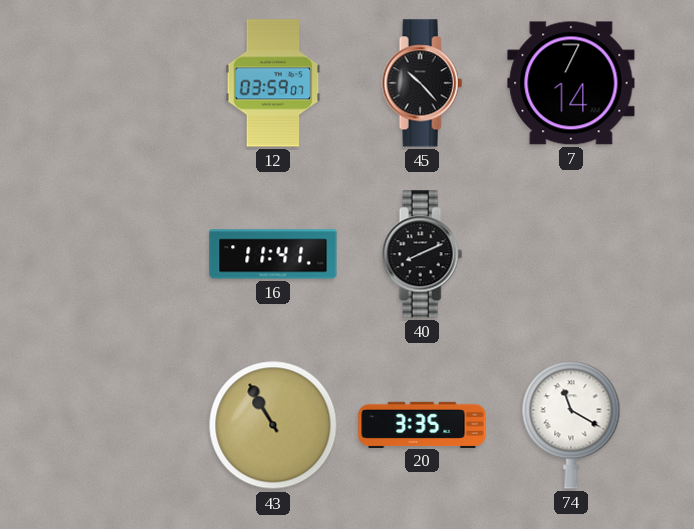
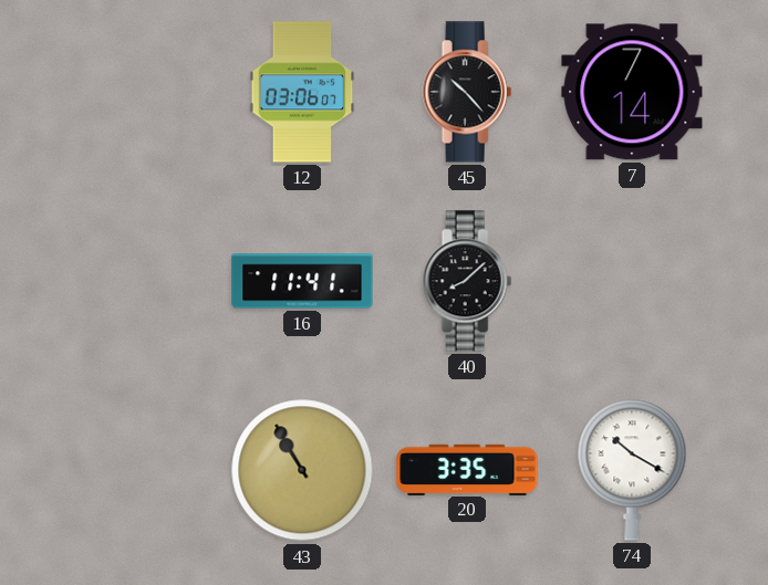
12: 03:59 -> 03:06 (302, 92)
40: 8:11 -> 8:08 (467, 281)
74: 11:20 -> 10:20 (632, 470)
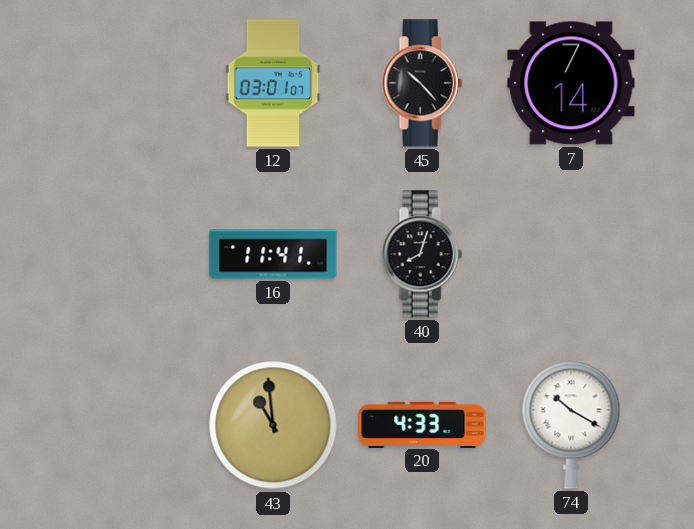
12: 03:06 -> 03:01 (273, 83)
40: 8:08 -> 8:03 (422, 254)
43: 10:55 -> 10:59 (273, 425)
20: 3:35 -> 4:33 (422, 424)
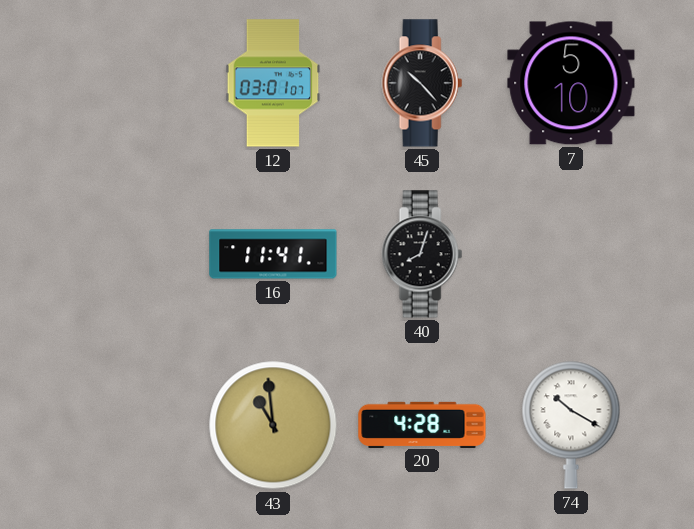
7: 7:14 -> 5:10 (571, 83)
20: 4:33 -> 4:28 (422, 424)
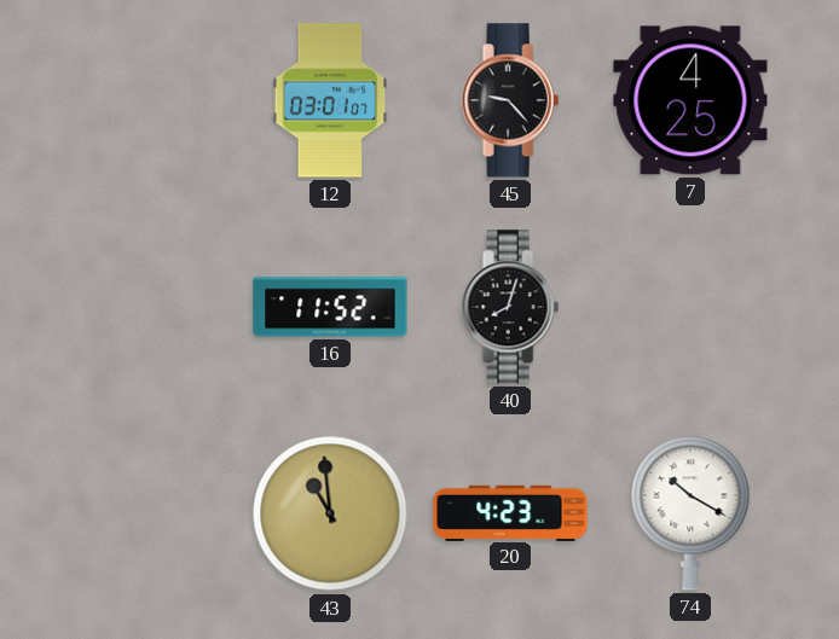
45: 10:23 -> 9:23 (510, 100)
7: 5:10 -> 4:25 (690, 100)
16: 11:41 -> 11:52 (330, 307)
20: 4:28 -> 4:23 (510, 512)
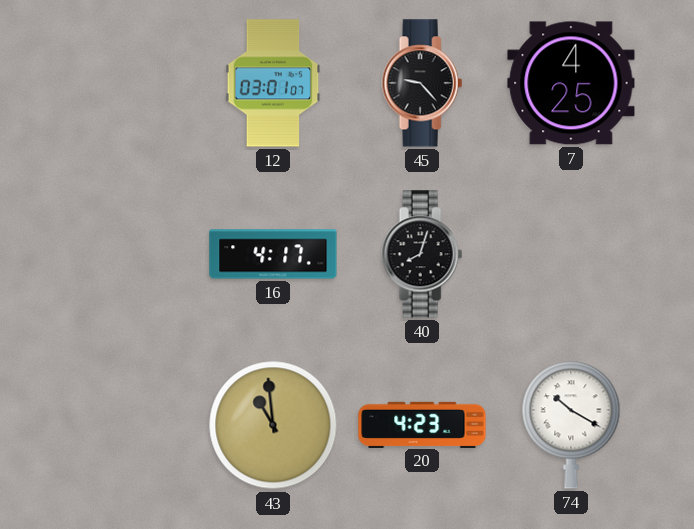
16: 11:52 -> 4:17 (273, 254)
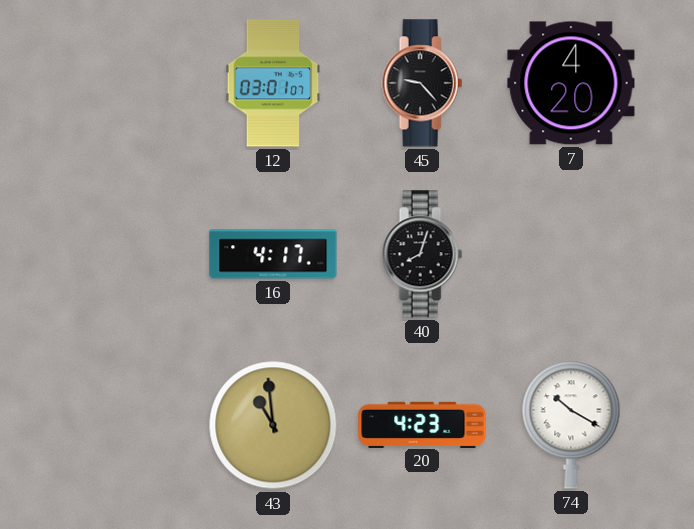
7: 4:25 -> 4:20 (571, 83)
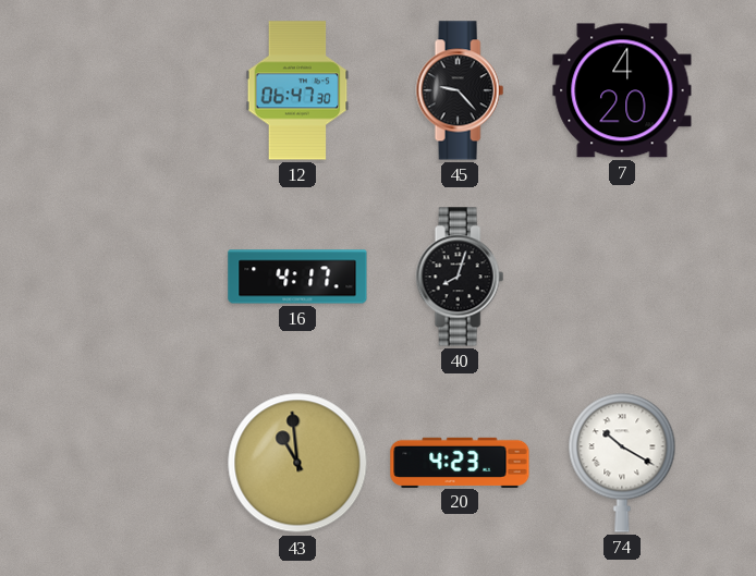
12: 03:01 -> 06:47 (297, 90)
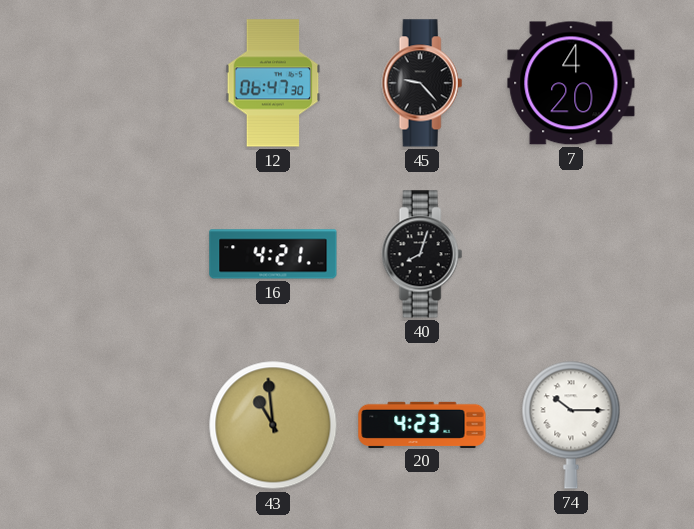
16: 4:17 -> 4:21 (273, 254)
74: 10:20 -> 10:15 (571, 425)
